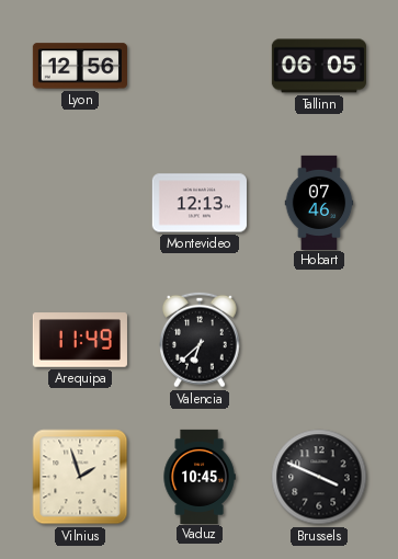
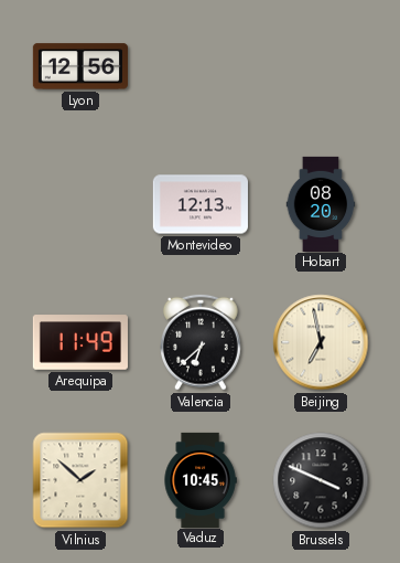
Tallinn: 06:05 -> none (319, 66)
Hobart: 07:46 -> 08:20 (321, 203)
Beijing: none -> 6:58 (321, 342)
Vilnius: 1:57 -> 1:52 (80, 480)
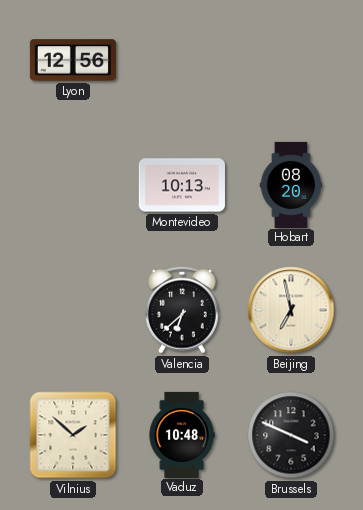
Montevideo: 12:13 -> 10:13 (182, 185)
Arequipa: 11:49 -> none (80, 342)
Vaduz: 10:45 -> 10:48 (182, 434)
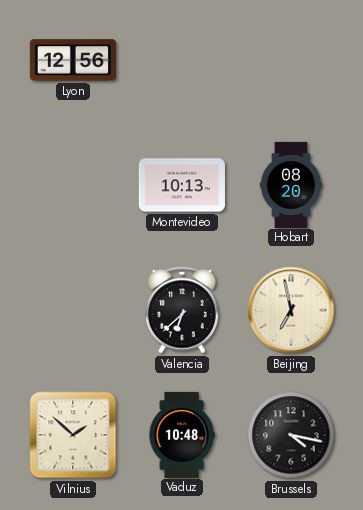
Brussels: 3:49 -> 4:17 (291, 435)
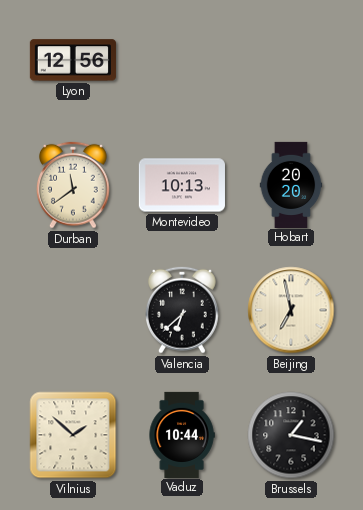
Durban: none -> 11:39 (74, 185)
Hobart: 08:20 -> 20:20 (291, 184)
Vaduz: 10:48 -> 10:44 (182, 434)
Brussels: 4:17 -> 1:17 (291, 435)
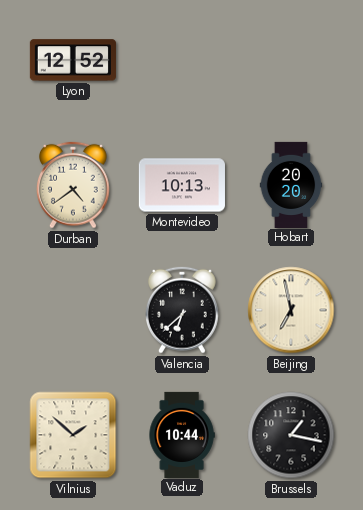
Lyon: 12:56 -> 12:52 (73, 60)
Durban: 11:39 -> 4:39 (74, 185)
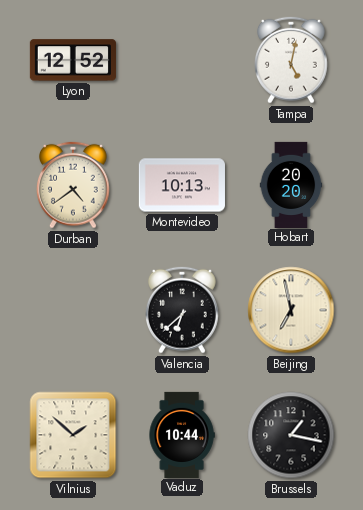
Tampa: none -> 5:02 (292, 60)
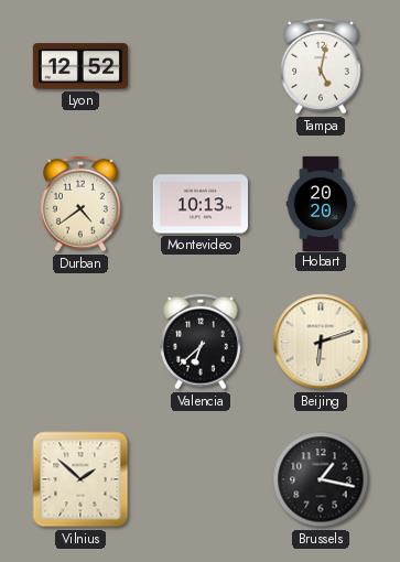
Beijing: 6:58 -> 6:12 (321, 342)
Vaduz: 10:44 -> none (182, 434)
